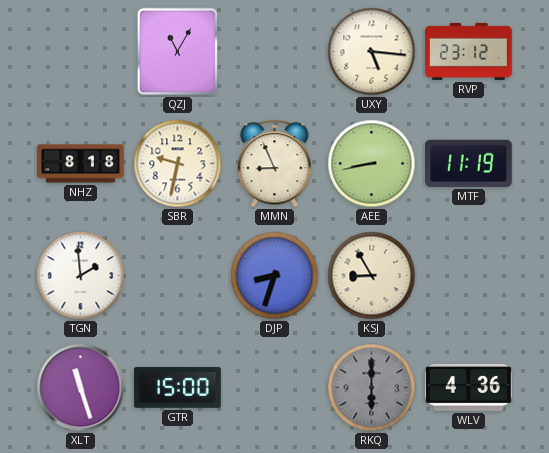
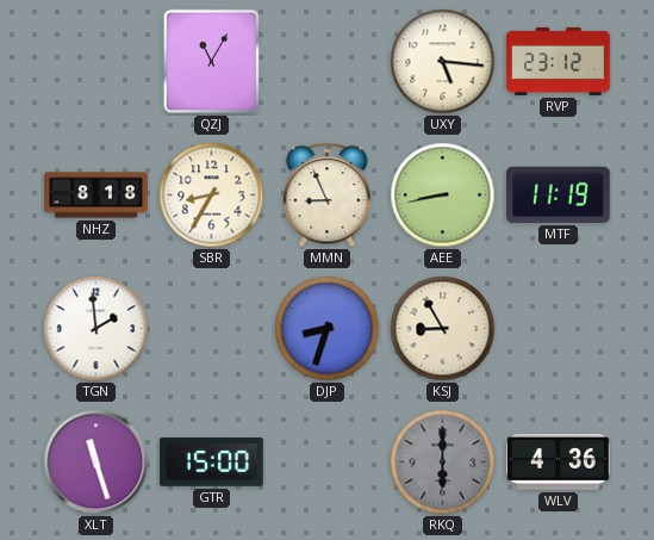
SBR: 9:32 -> 8:35 (212, 195)
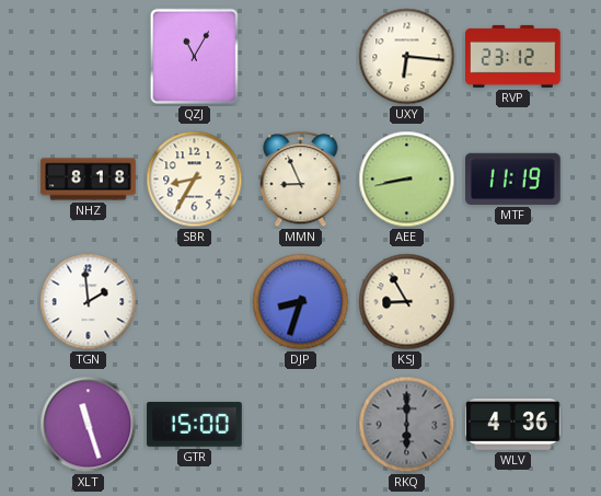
UXY: 5:16 -> 6:16 (407, 57)
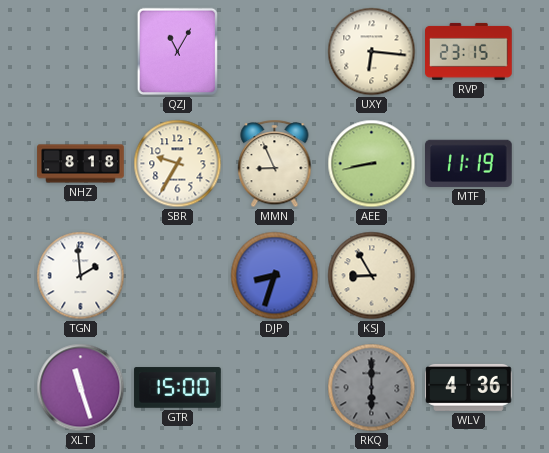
RVP: 23:12 -> 23:15 (469, 51)
SBR: 8:35 -> 9:35 (178, 164)
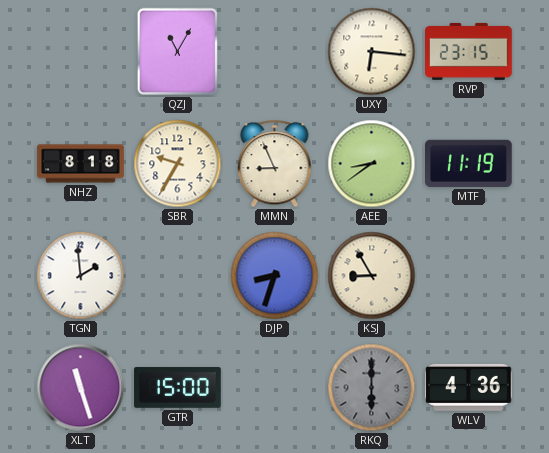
AEE: 8:43 -> 8:39 (372, 164)
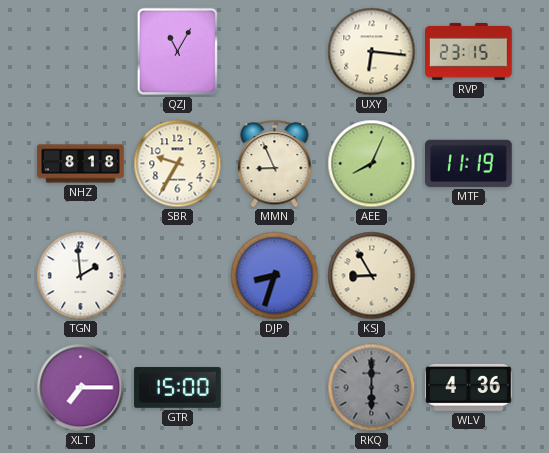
AEE: 8:39 -> 8:04 (372, 164)
XLT: 11:27 -> 7:15 (81, 388)
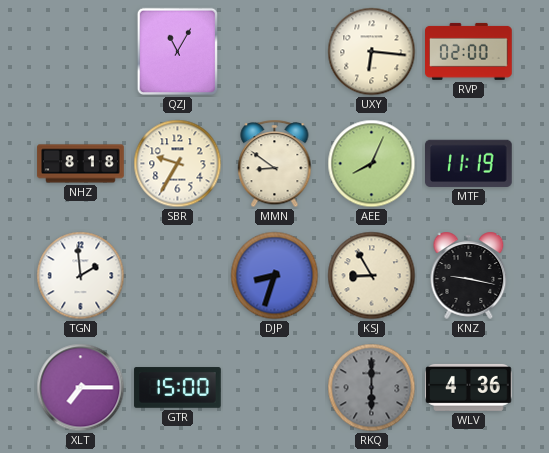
RVP: 23:15 -> 02:00 (469, 51)
MMN: 8:56 -> 8:51 (275, 164)
KNZ: none -> 9:17 (469, 275)
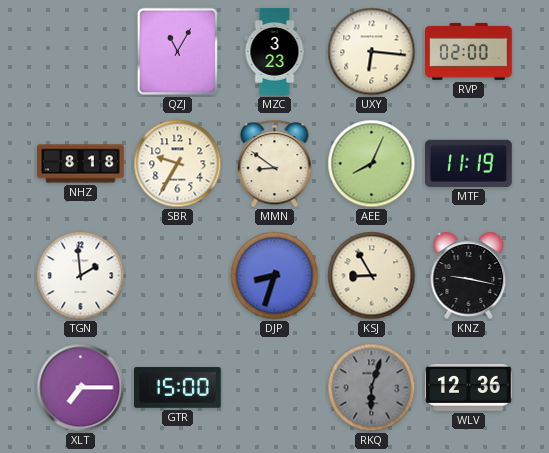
MZC: none -> 3:23 (275, 52)
RKQ: 6:00 -> 6:03 (372, 388)
WLV: 4:36 -> 12:36 (469, 387)
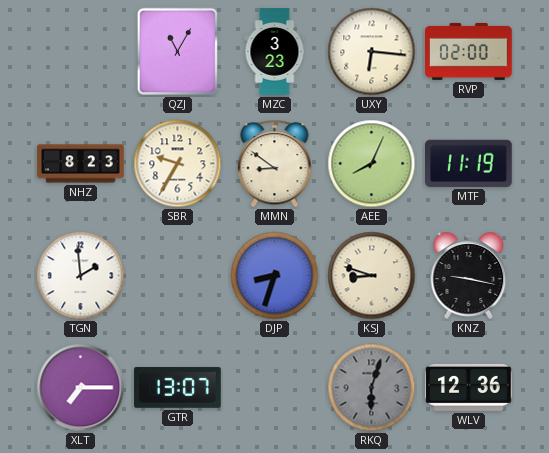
NHZ: 8:18 -> 8:23 (81, 164)
KSJ: 8:55 -> 8:48 (372, 276)
GTR: 15:00 -> 13:07 (178, 388)
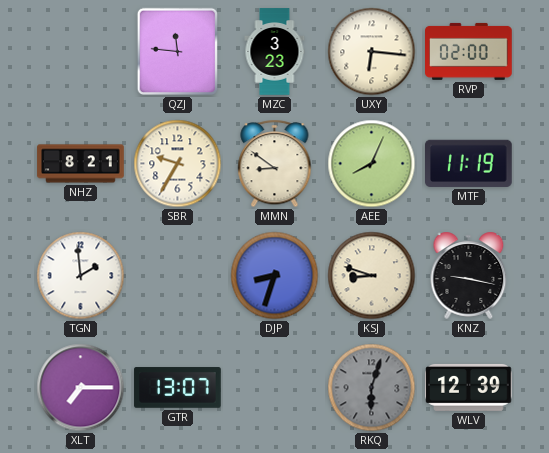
QZJ: 11:05 -> 11:46 (177, 52)
NHZ: 8:23 -> 8:21 (81, 164)
WLV: 12:36 -> 12:39 (469, 387)
